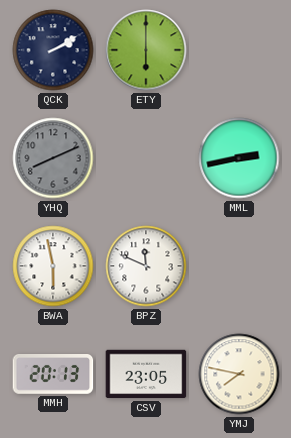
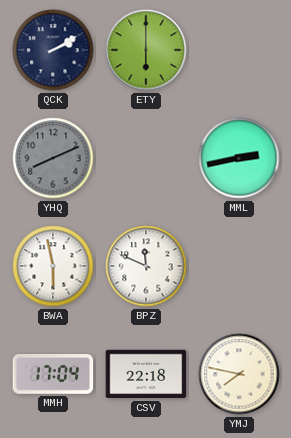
MMH: 20:13 -> 17:04 (53, 375)
CSV: 23:05 -> 22:18 (146, 374)
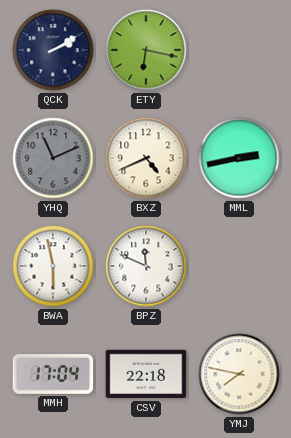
ETY: 6:00 -> 6:17 (146, 50)
YHQ: 8:11 -> 11:11 (53, 158)
BXZ: none -> 4:41 (146, 158)
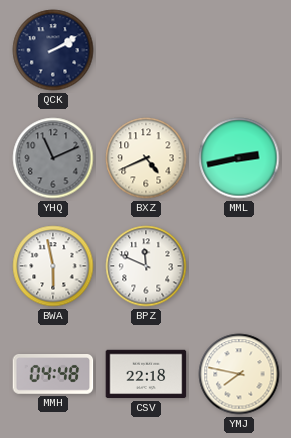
ETY: 6:17 -> none (146, 50)
MMH: 17:04 -> 04:48 (53, 375)
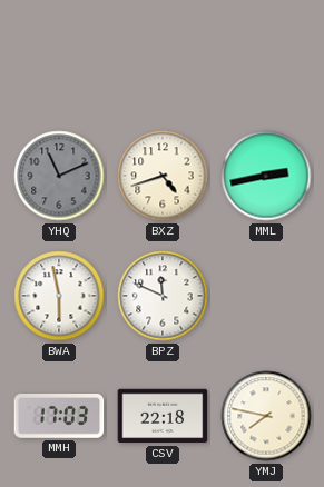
QCK: 2:10 -> none (53, 50)
BXZ: 4:41 -> 4:42 (163, 176)
MMH: 04:48 -> 17:03 (59, 417)
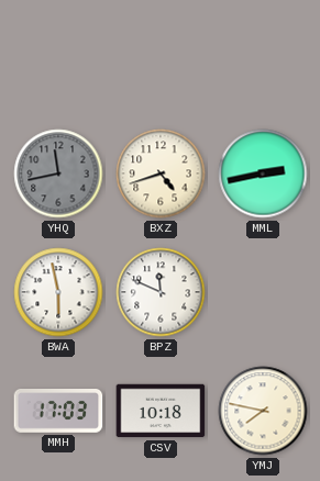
YHQ: 11:11 -> 11:43 (58, 174)
CSV: 22:18 -> 10:18 (161, 411)
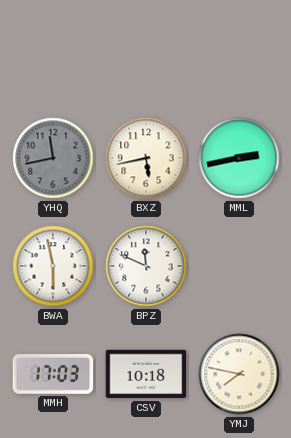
BXZ: 4:42 -> 5:43 (146, 158)
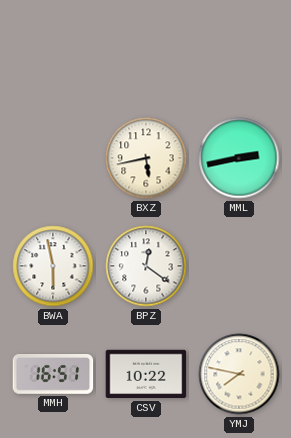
YHQ: 11:43 -> none (53, 158)
BPZ: 11:49 -> 12:21 (146, 266)
MMH: 17:03 -> 16:51 (53, 375)
CSV: 10:18 -> 10:22 (146, 374)
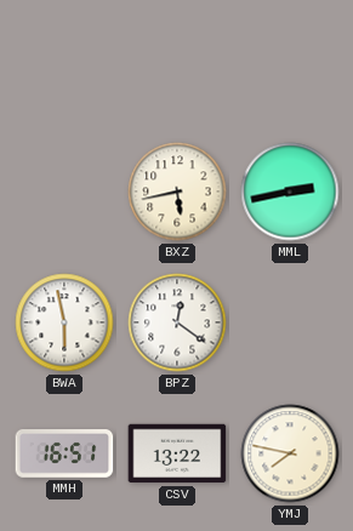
CSV: 10:22 -> 13:22 (177, 453)
